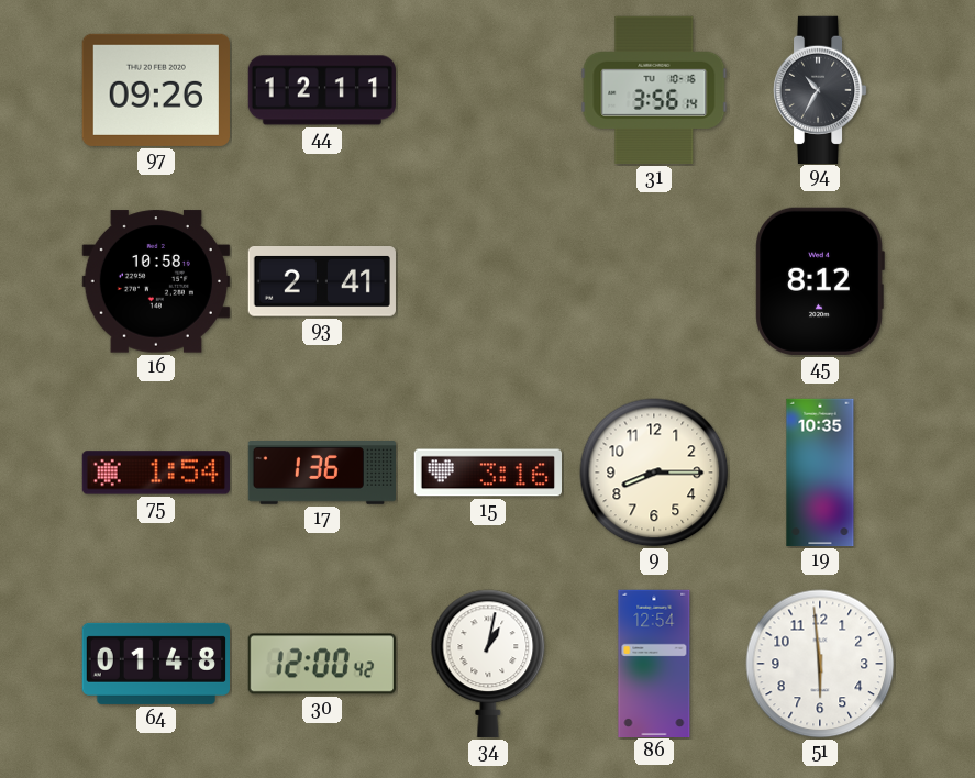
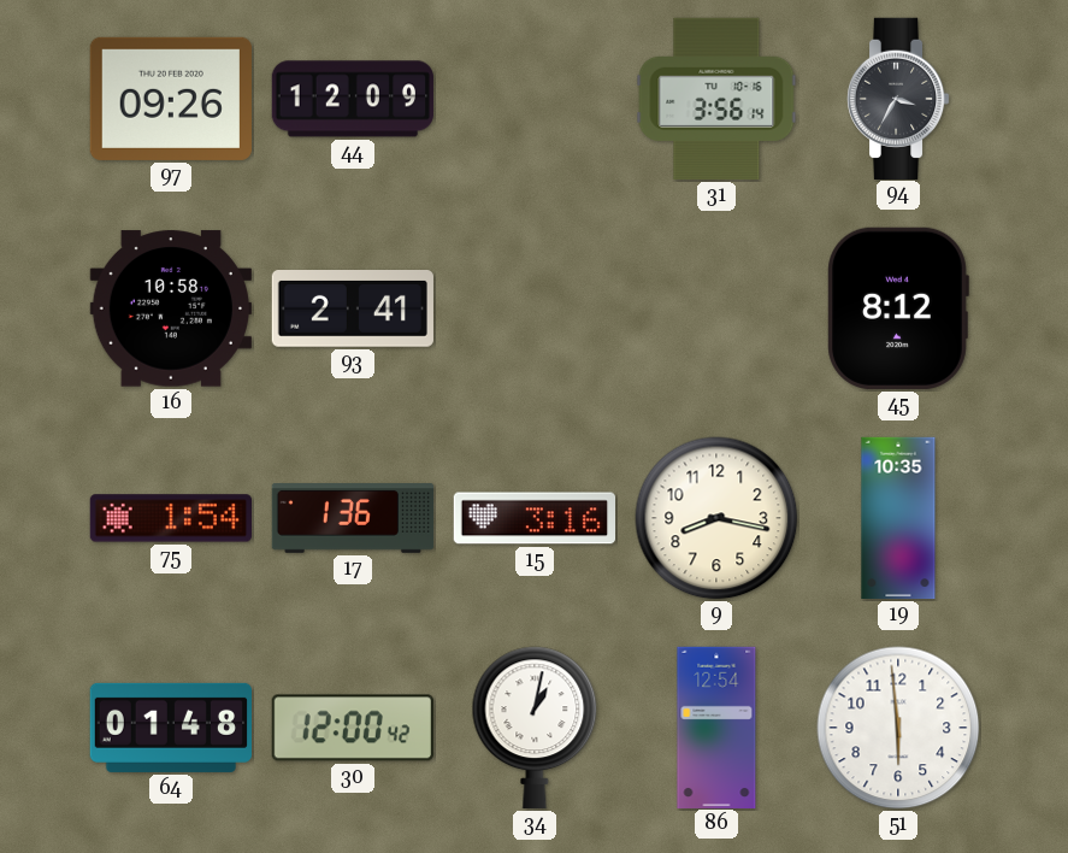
44: 12:11 -> 12:09 (352, 99)
94: 10:35 -> 3:35 (898, 98)
9: 8:15 -> 8:17 (716, 518)
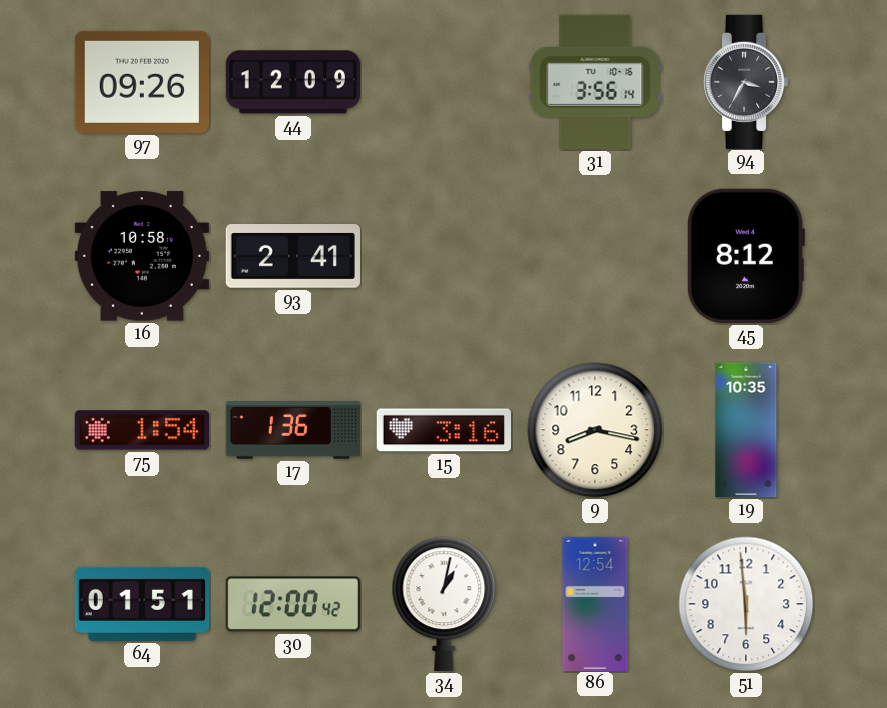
64: 01:48 -> 01:51 (141, 604)
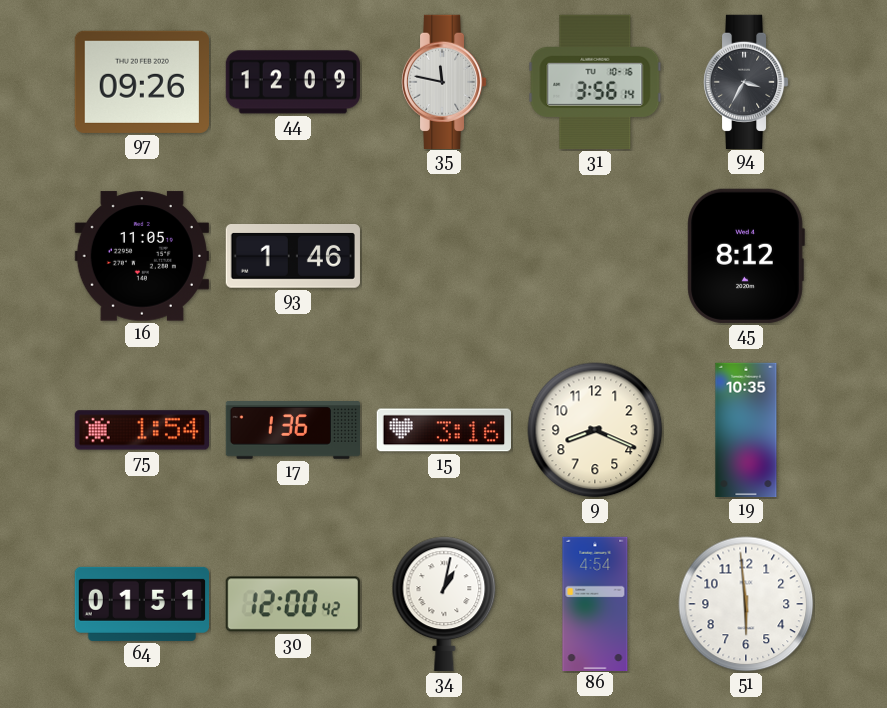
35: none -> 11:47 (444, 81)
16: 10:58 -> 11:05 (142, 256)
93: 2:41 -> 1:46 (292, 257)
9: 8:17 -> 8:19 (595, 430)
86: 12:54 -> 4:54 (595, 603)
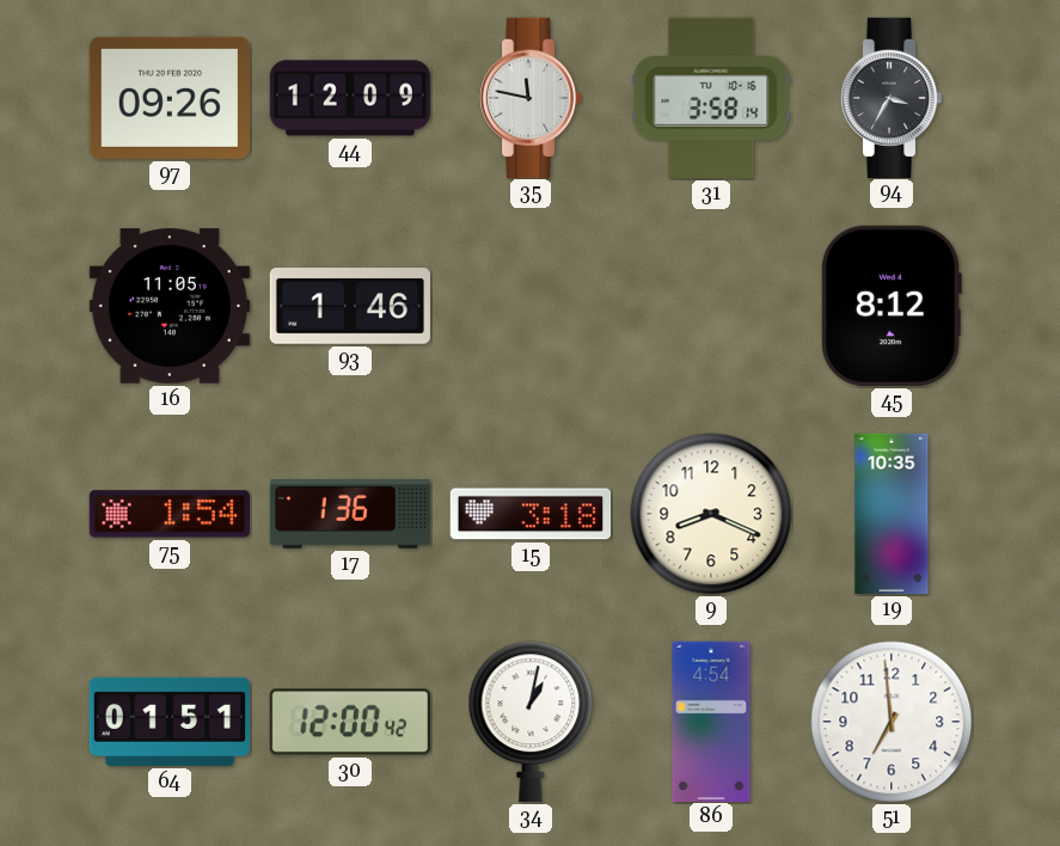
31: 3:56 -> 3:58 (711, 98)
15: 3:16 -> 3:18 (529, 514)
51: 5:59 -> 6:59 (891, 722)
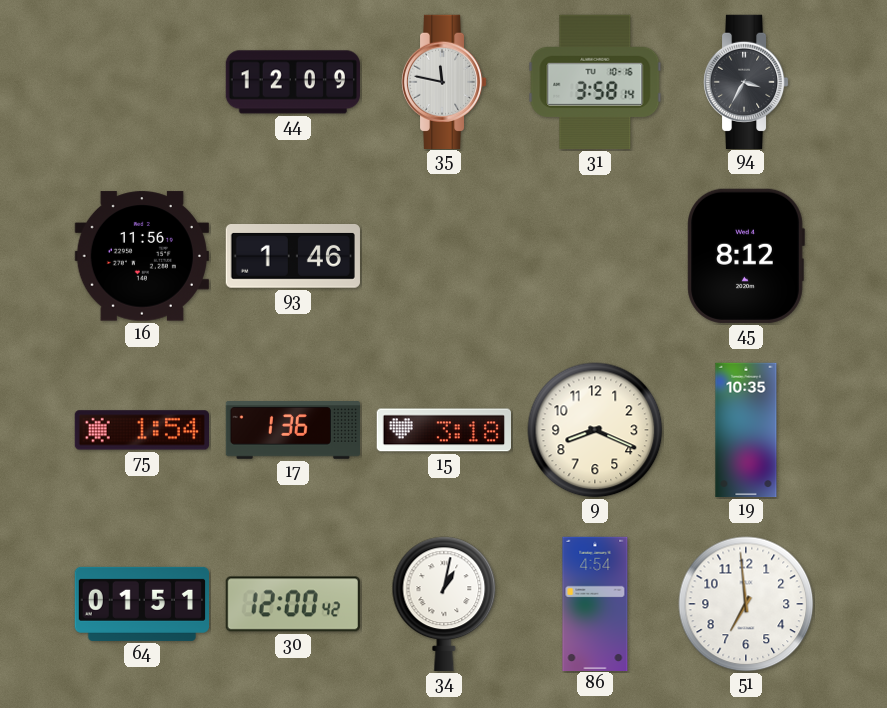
97: 09:26 -> none (170, 98)
16: 11:05 -> 11:56 (142, 256)
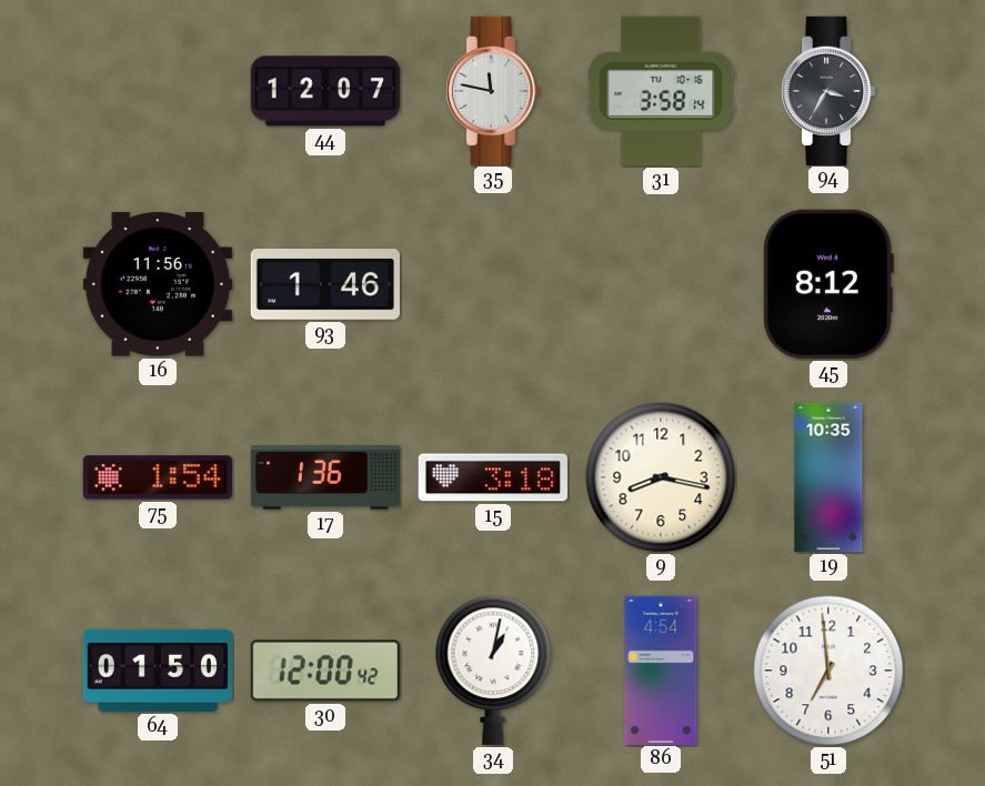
44: 12:09 -> 12:07 (324, 91)
9: 8:19 -> 8:17 (661, 477)
64: 01:51 -> 01:50 (157, 671)
